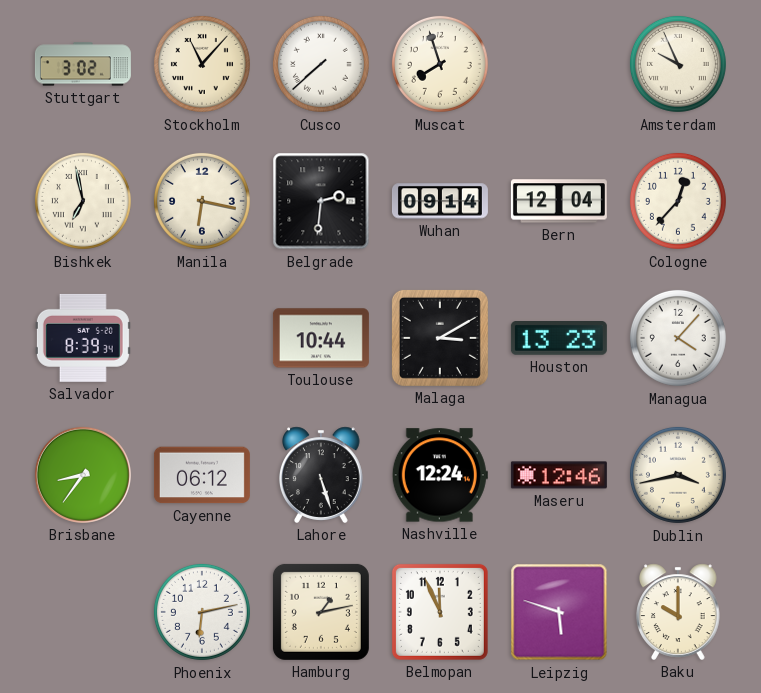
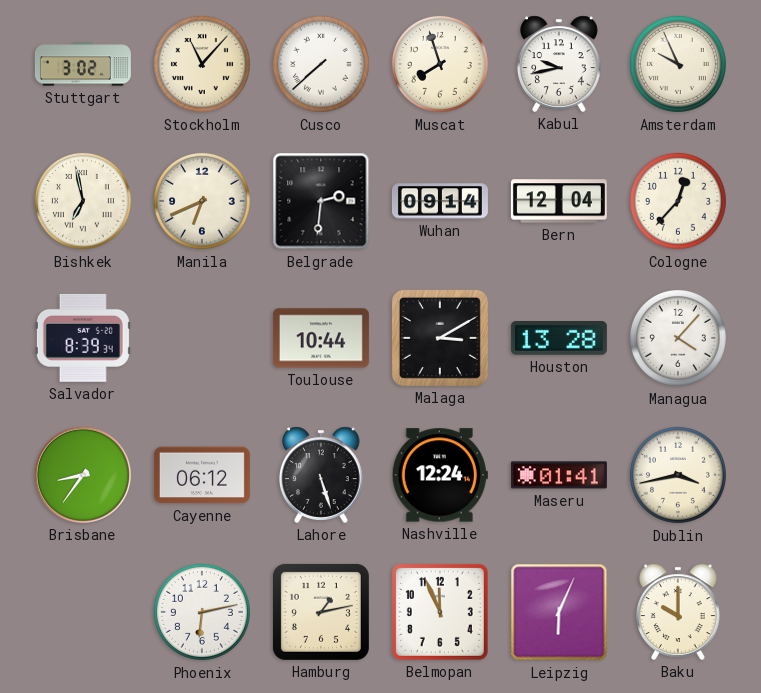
Kabul: none -> 9:43 (560, 64)
Manila: 6:17 -> 6:41 (202, 201)
Houston: 13:23 -> 13:28 (559, 339)
Maseru: 12:46 -> 01:41 (559, 475)
Leipzig: 5:48 -> 6:04 (559, 612)
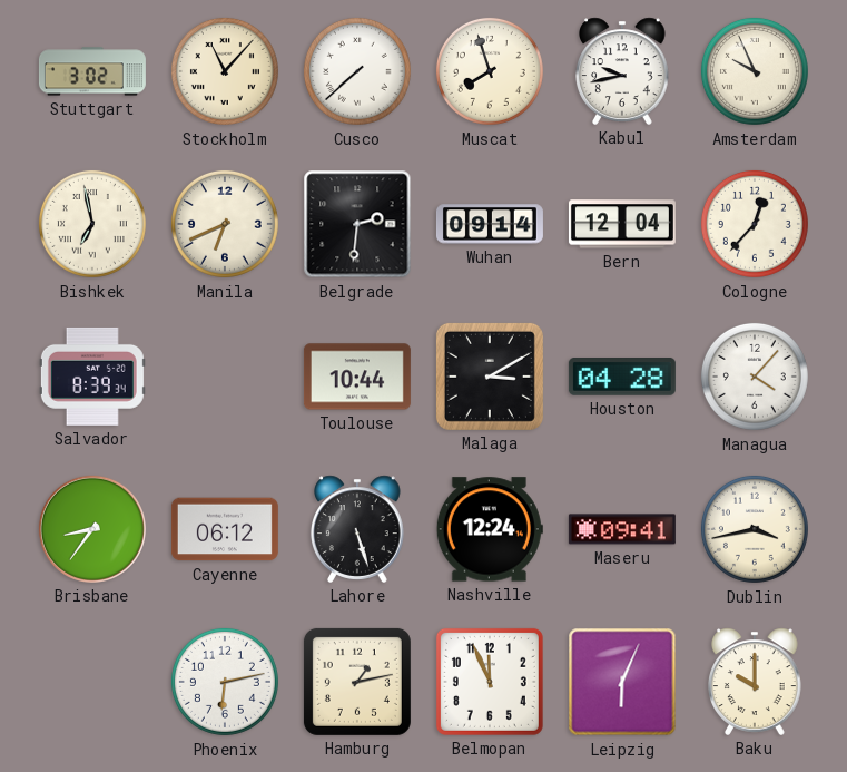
Houston: 13:28 -> 04:28 (622, 378)
Maseru: 01:41 -> 09:41 (622, 529)
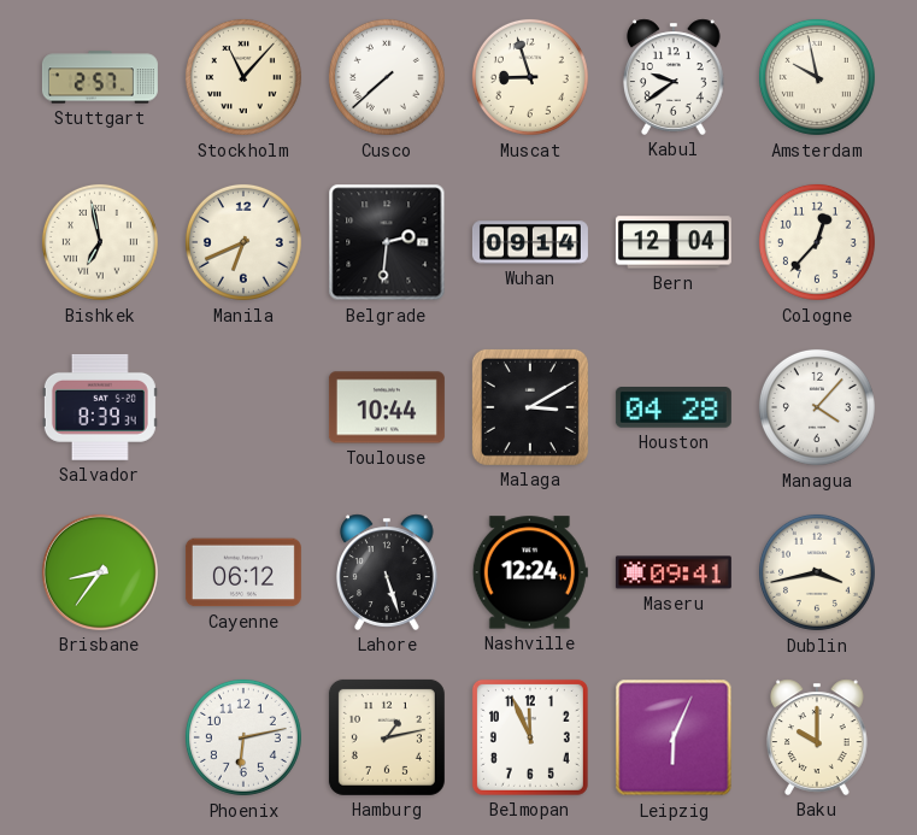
Stuttgart: 3:02 -> 2:57 (100, 77)
Muscat: 7:57 -> 8:57 (530, 77)
Kabul: 9:43 -> 9:39 (675, 77)
Amsterdam: 9:56 -> 9:58 (817, 77)
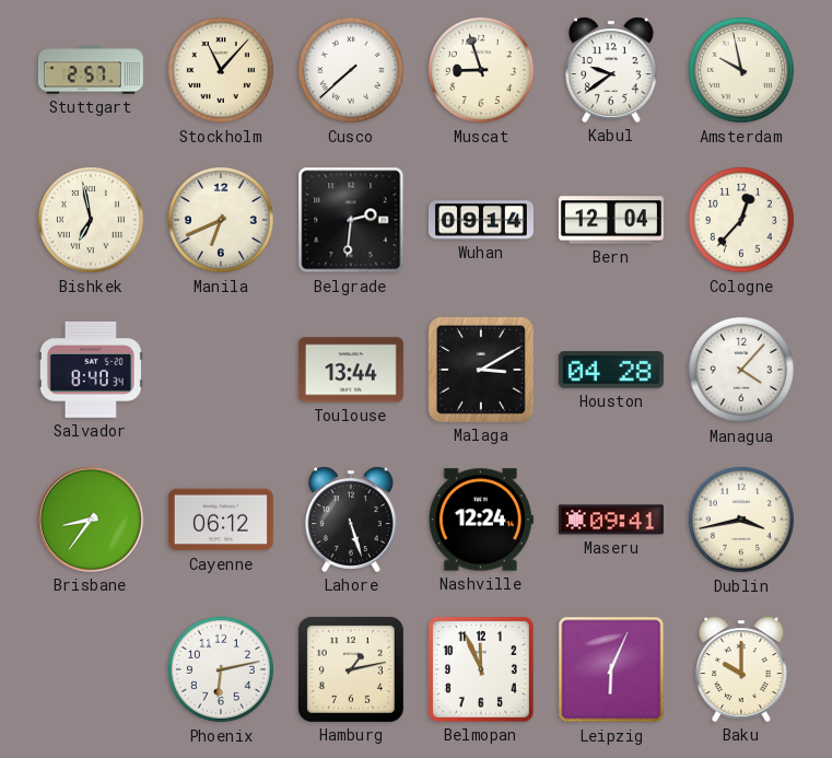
Salvador: 8:39 -> 8:40 (91, 370)
Toulouse: 10:44 -> 13:44 (351, 370)
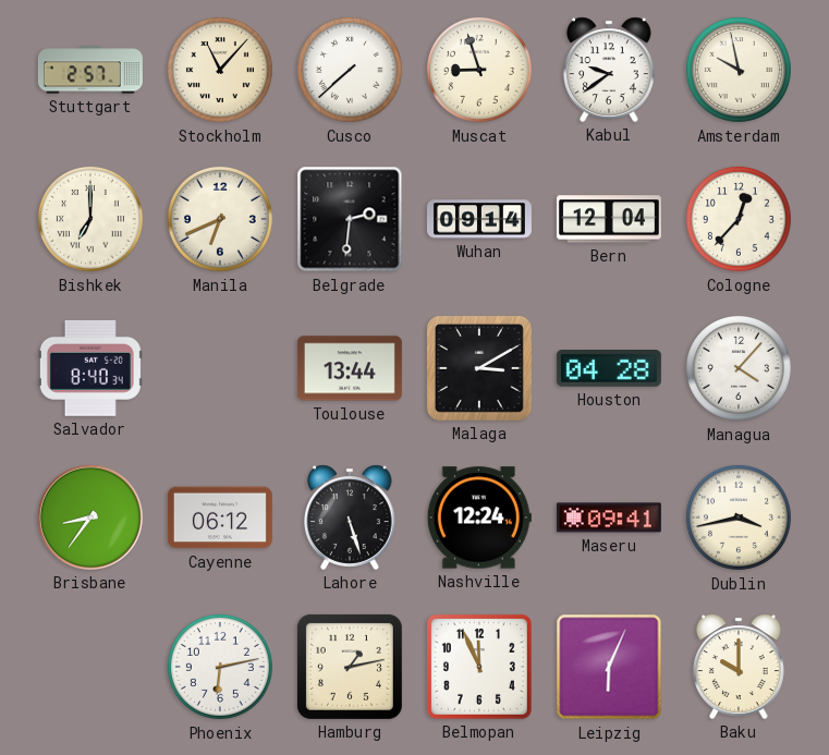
Bishkek: 6:58 -> 7:00 (90, 219)
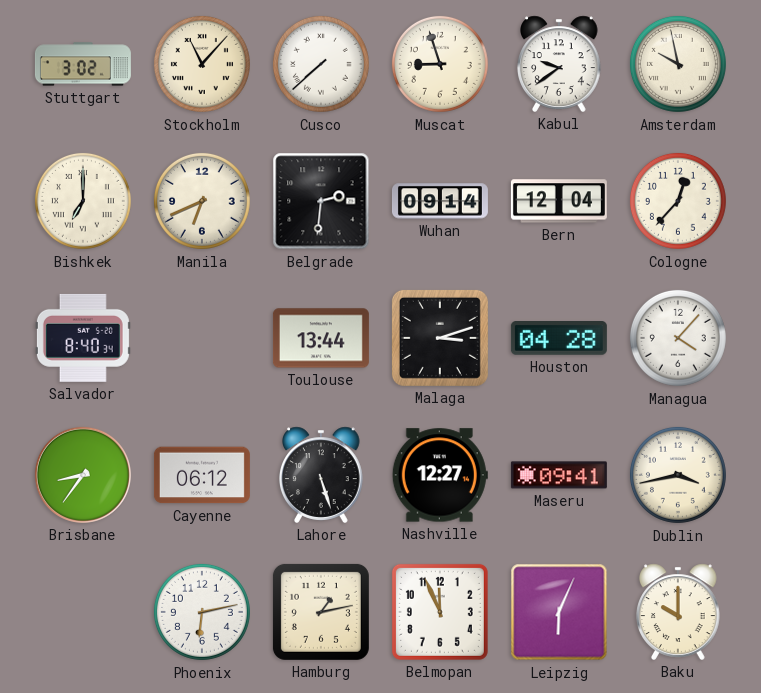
Stuttgart: 2:57 -> 3:02 (83, 64)
Malaga: 3:10 -> 3:12 (440, 338)
Nashville: 12:24 -> 12:27 (440, 475)
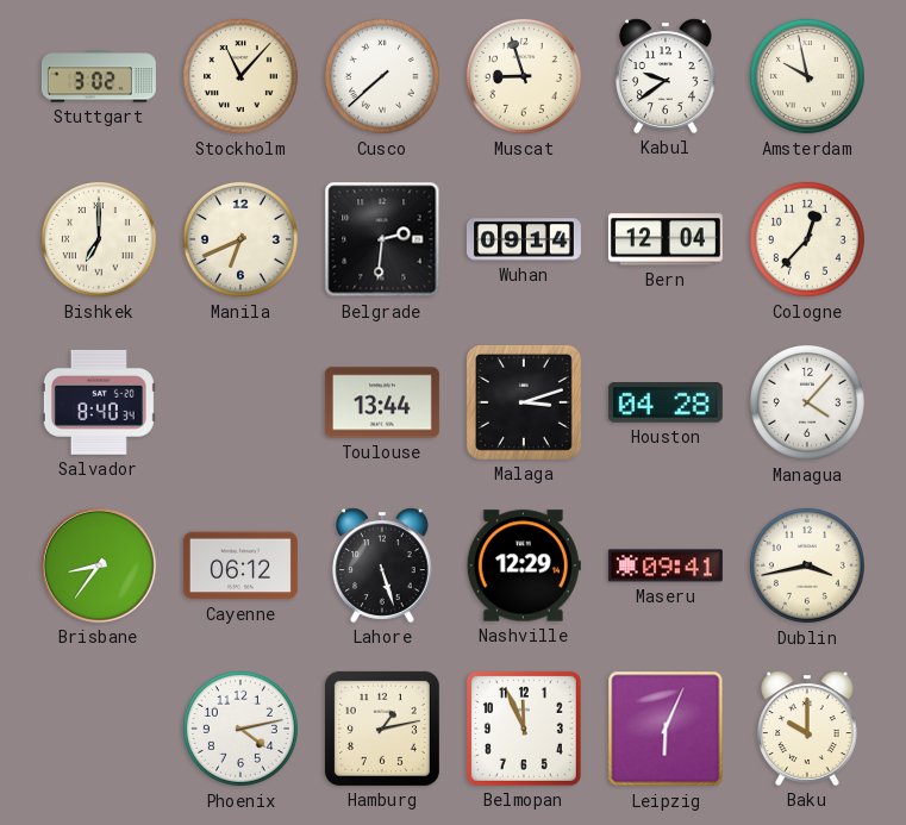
Nashville: 12:27 -> 12:29 (524, 565)
Phoenix: 6:13 -> 4:13 (240, 729)
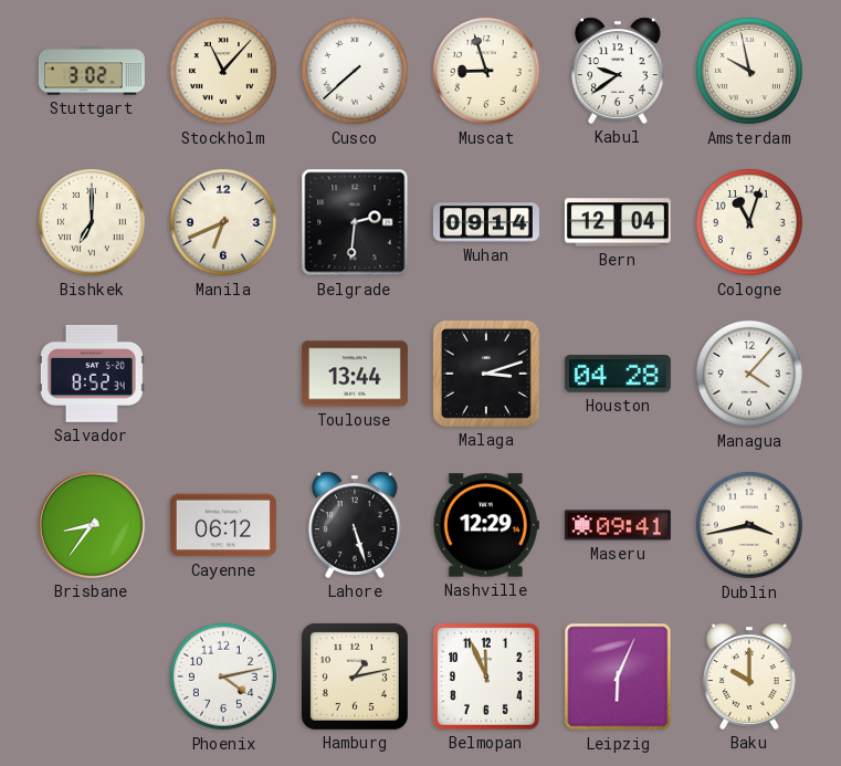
Cologne: 12:37 -> 11:03 (749, 222)
Salvador: 8:40 -> 8:52 (92, 374)
